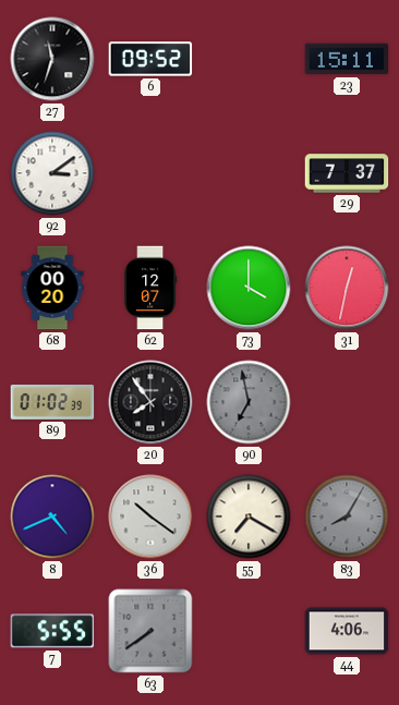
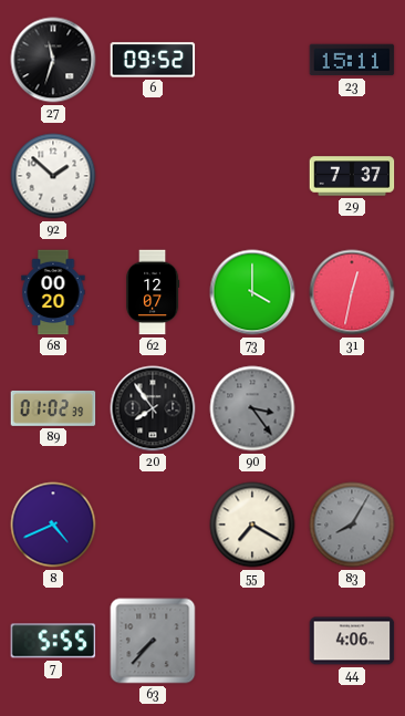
92: 3:09 -> 1:52 (53, 176)
90: 6:58 -> 3:24 (252, 408)
36: 10:21 -> none (150, 516)
63: 7:39 -> 7:37 (153, 641)
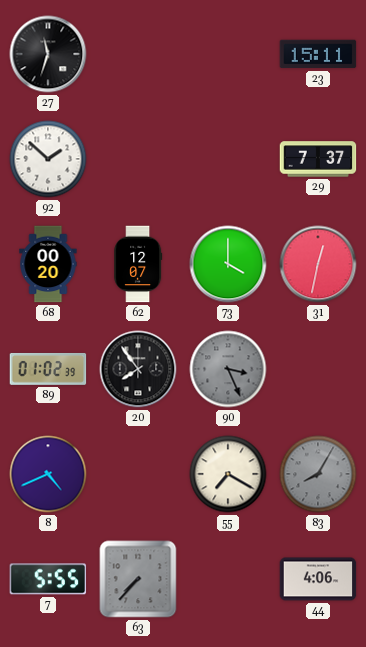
6: 09:52 -> none (153, 60)
90: 3:24 -> 3:26 (228, 369)
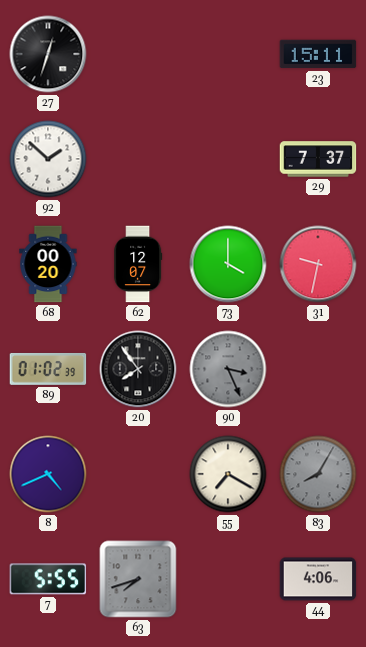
27: 11:33 -> 12:33 (48, 54)
31: 12:32 -> 9:32 (318, 264)
63: 7:37 -> 7:42 (138, 579)
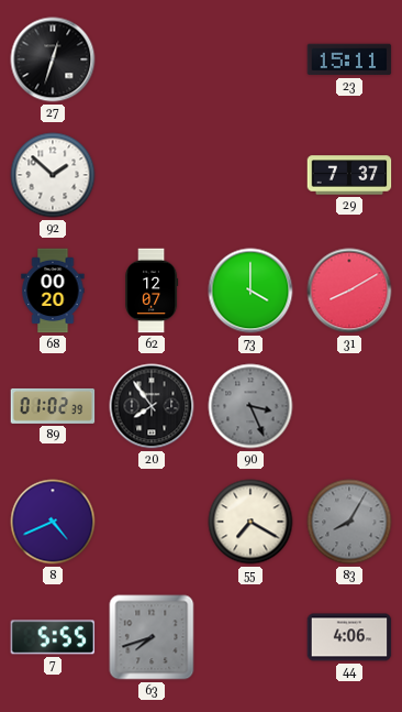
31: 9:32 -> 8:10 (349, 291)
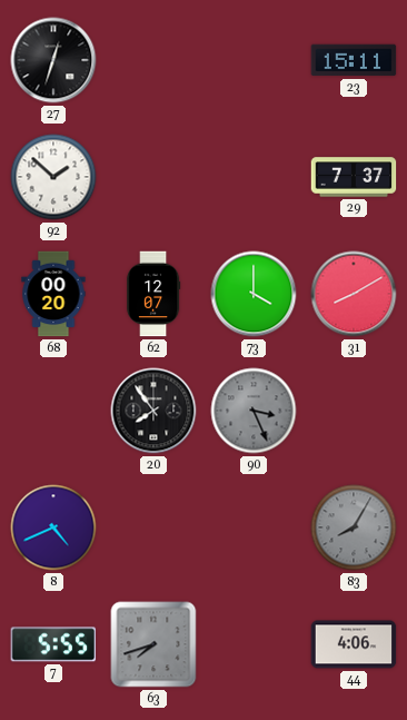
89: 01:02 -> none (53, 406)
55: 7:20 -> none (250, 522)
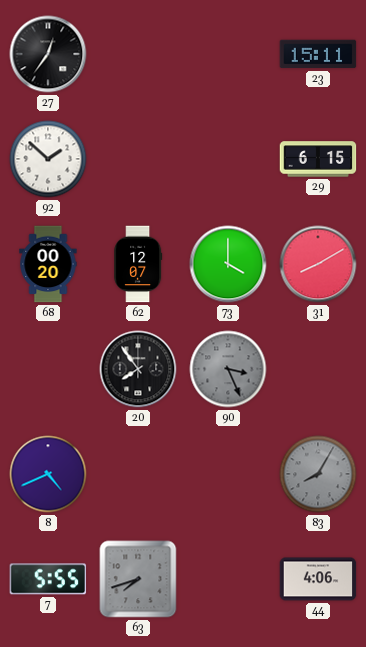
27: 12:33 -> 12:36 (48, 54)
29: 7:37 -> 6:15 (318, 159)
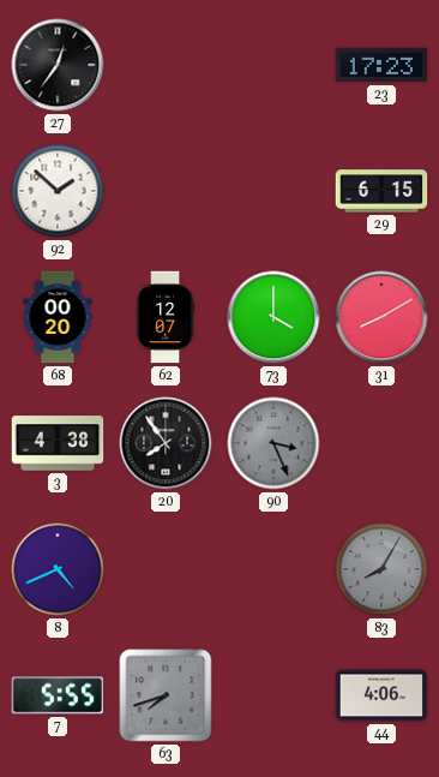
23: 15:11 -> 17:23 (381, 65)
3: none -> 4:38 (58, 443)
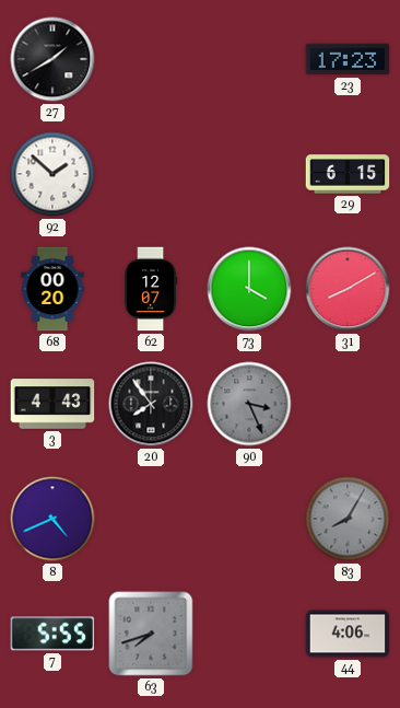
27: 12:36 -> 1:40 (52, 59)
3: 4:38 -> 4:43 (52, 404)
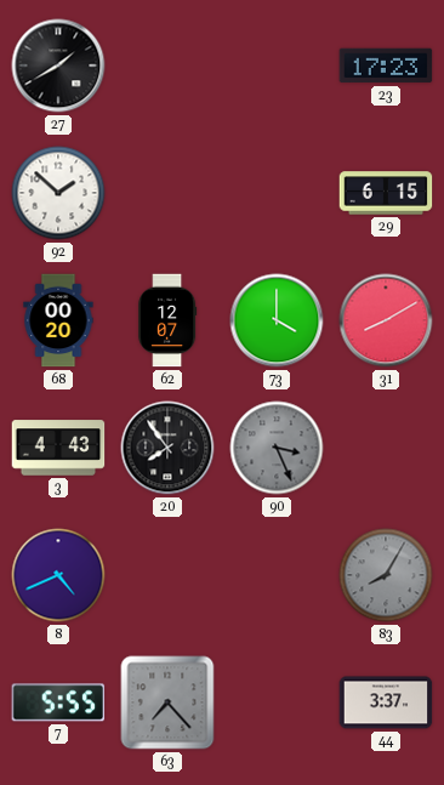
63: 7:42 -> 7:23 (167, 702)
44: 4:06 -> 3:37 (386, 702)
